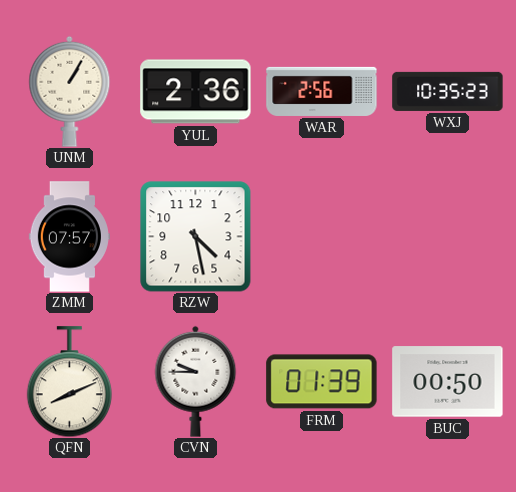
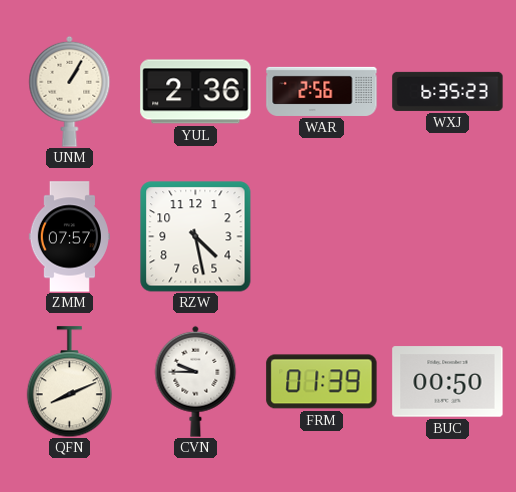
WXJ: 10:35 -> 6:35 (448, 91)
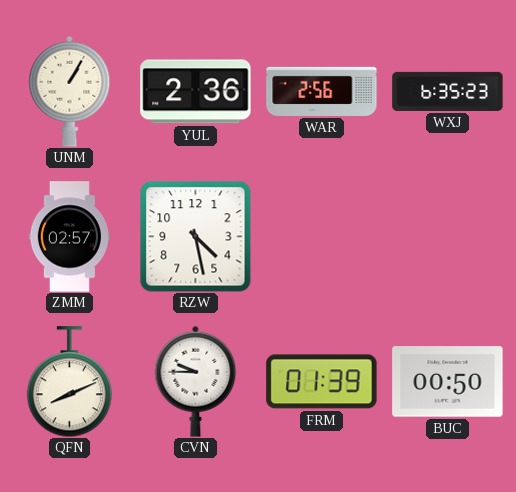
ZMM: 07:57 -> 02:57 (69, 237)
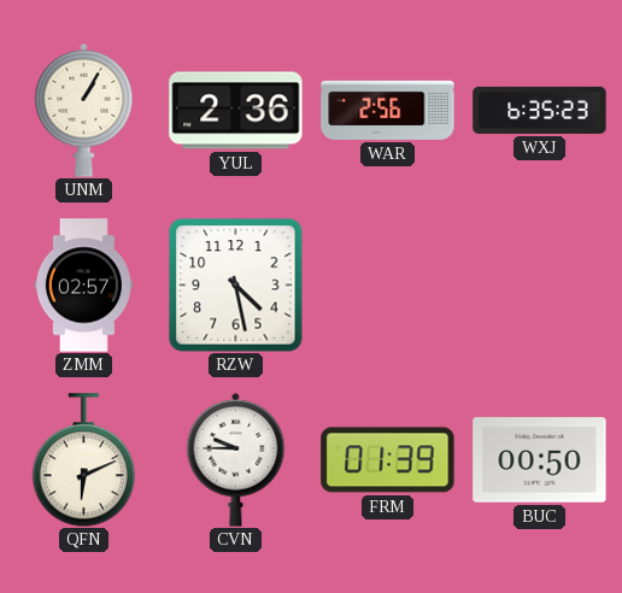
QFN: 8:11 -> 6:11 (83, 460)
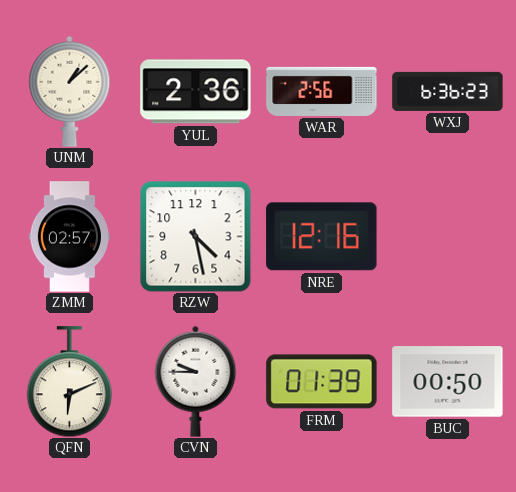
UNM: 1:05 -> 1:08 (70, 91)
WXJ: 6:35 -> 6:36 (448, 91)
NRE: none -> 12:16 (322, 237)
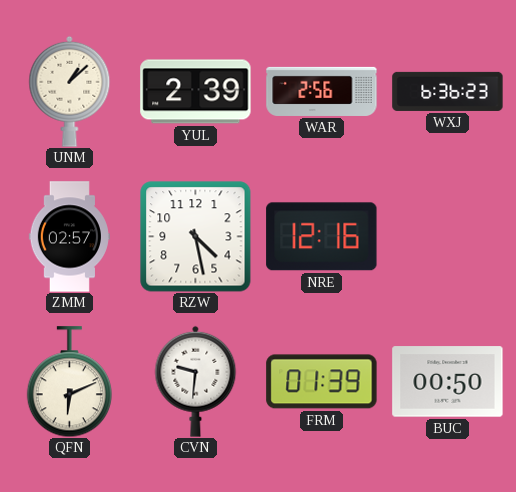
YUL: 2:36 -> 2:39 (196, 92)
CVN: 9:45 -> 9:31 (196, 381)
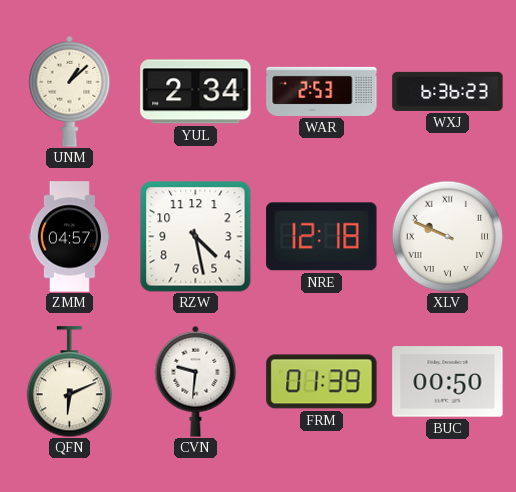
YUL: 2:39 -> 2:34 (196, 92)
WAR: 2:56 -> 2:53 (322, 91)
ZMM: 02:57 -> 04:57 (69, 237)
NRE: 12:16 -> 12:18 (322, 237)
XLV: none -> 9:49 (447, 236)
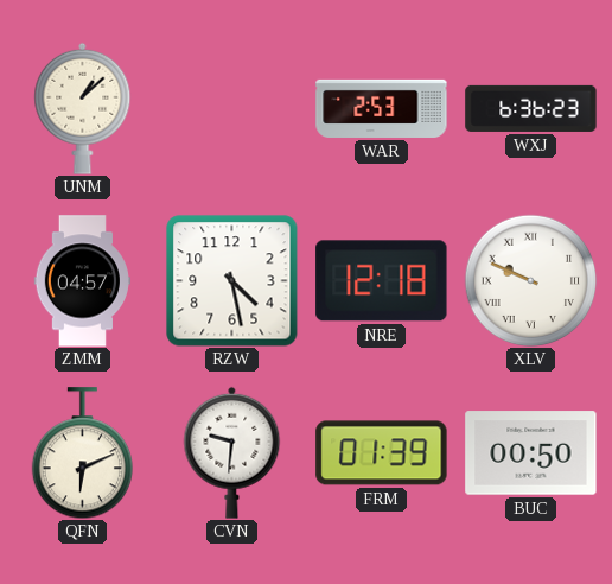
YUL: 2:34 -> none (196, 92)
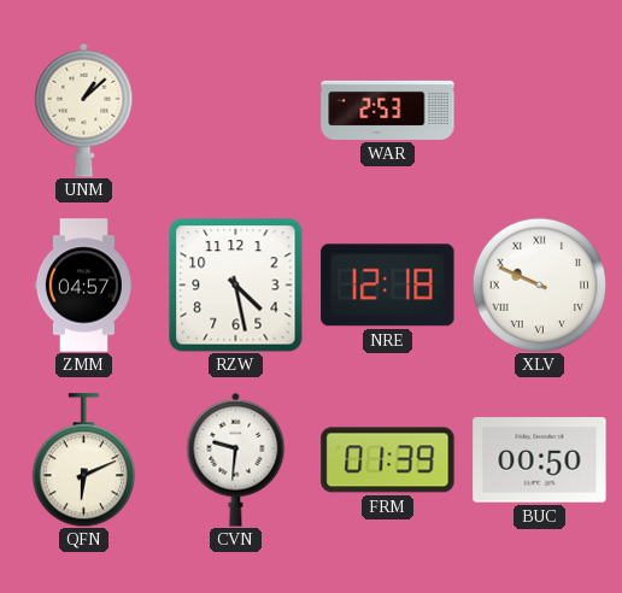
WXJ: 6:36 -> none (531, 108)
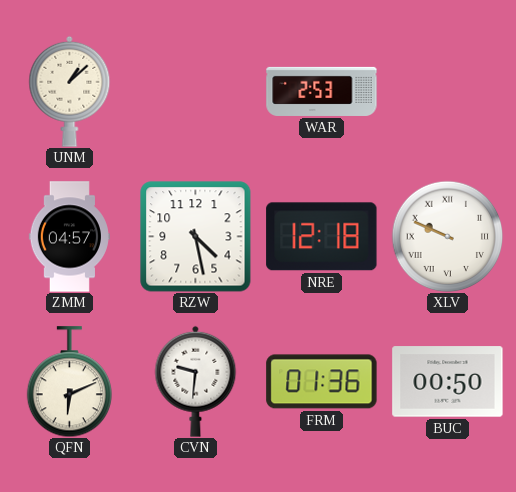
FRM: 01:39 -> 01:36 (322, 382)
